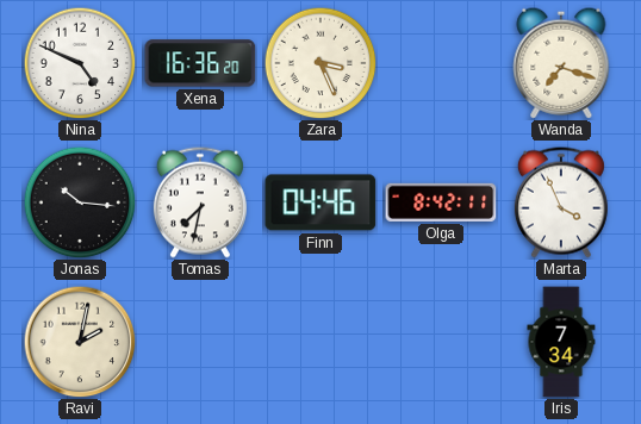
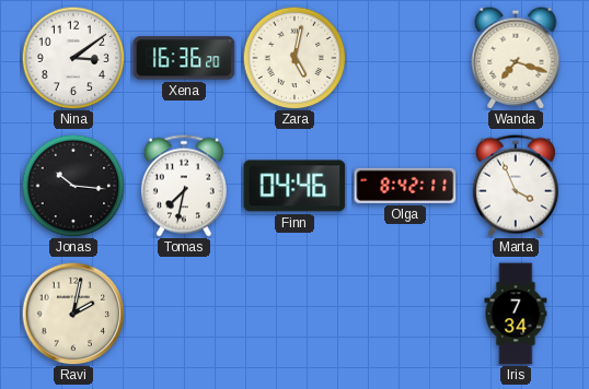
Nina: 4:49 -> 3:09 (73, 58)
Zara: 3:26 -> 5:02 (294, 58)
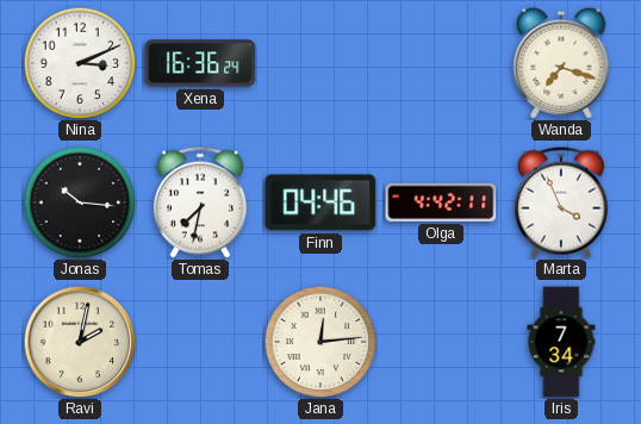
Nina: 3:09 -> 3:11 (80, 63)
Xena: 16:36:20 -> 16:36:24 (200, 63)
Zara: 5:02 -> none (294, 58)
Olga: 8:42 -> 4:42 (441, 202)
Jana: none -> 12:14 (320, 342)
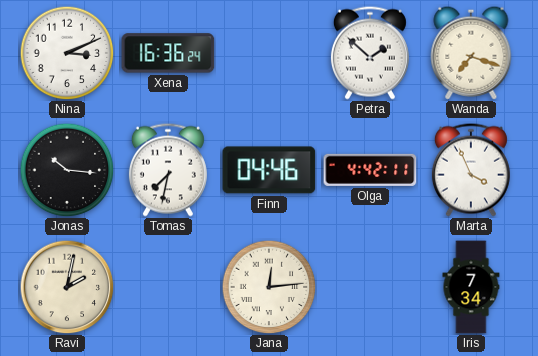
Petra: none -> 1:52 (370, 53)
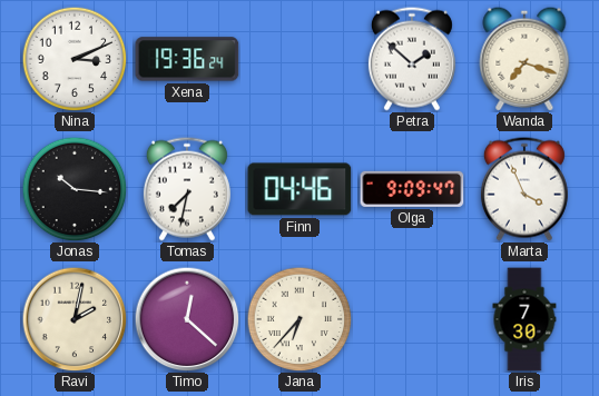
Xena: 16:36 -> 19:36 (187, 59)
Olga: 4:42 -> 9:09 (412, 189)
Timo: none -> 12:22 (187, 319)
Jana: 12:14 -> 6:37 (299, 319)
Iris: 7:34 -> 7:30 (524, 319)
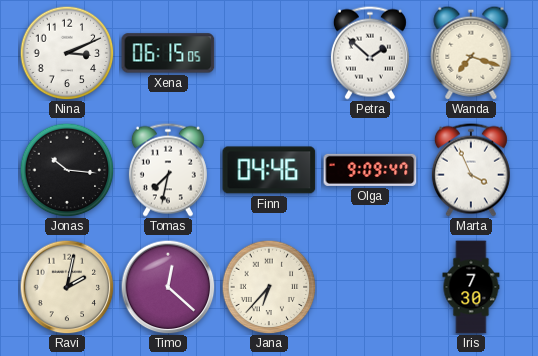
Xena: 19:36 -> 06:15 (168, 53)
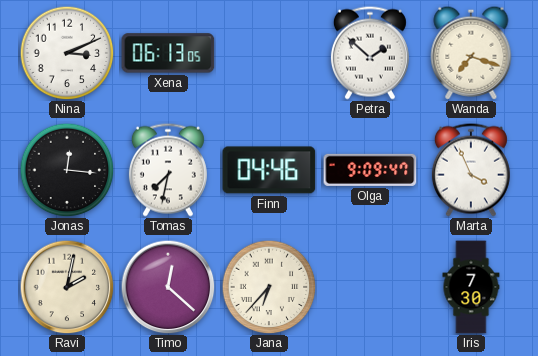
Xena: 06:15 -> 06:13 (168, 53)
Jonas: 10:16 -> 12:16 (67, 170)
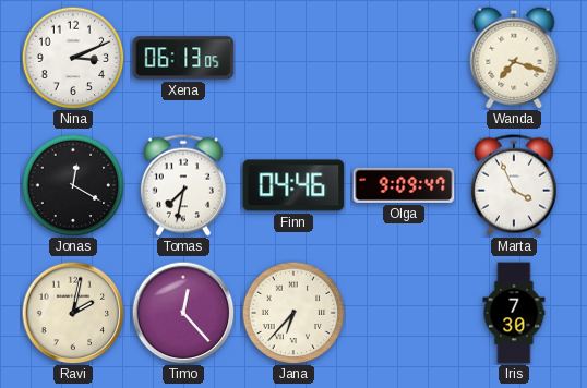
Petra: 1:52 -> none (370, 53)
Jonas: 12:16 -> 12:20 (73, 185)
Timo: 12:22 -> 12:23 (183, 313)
